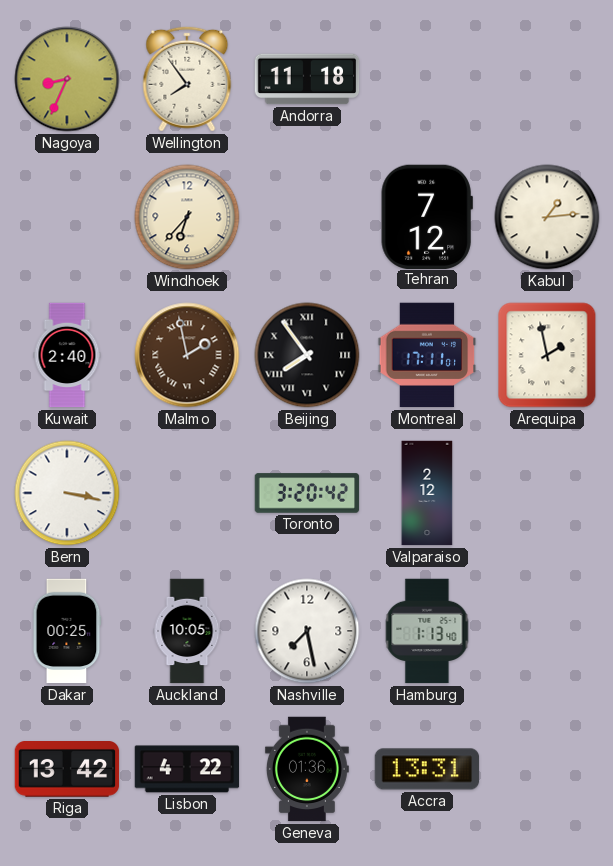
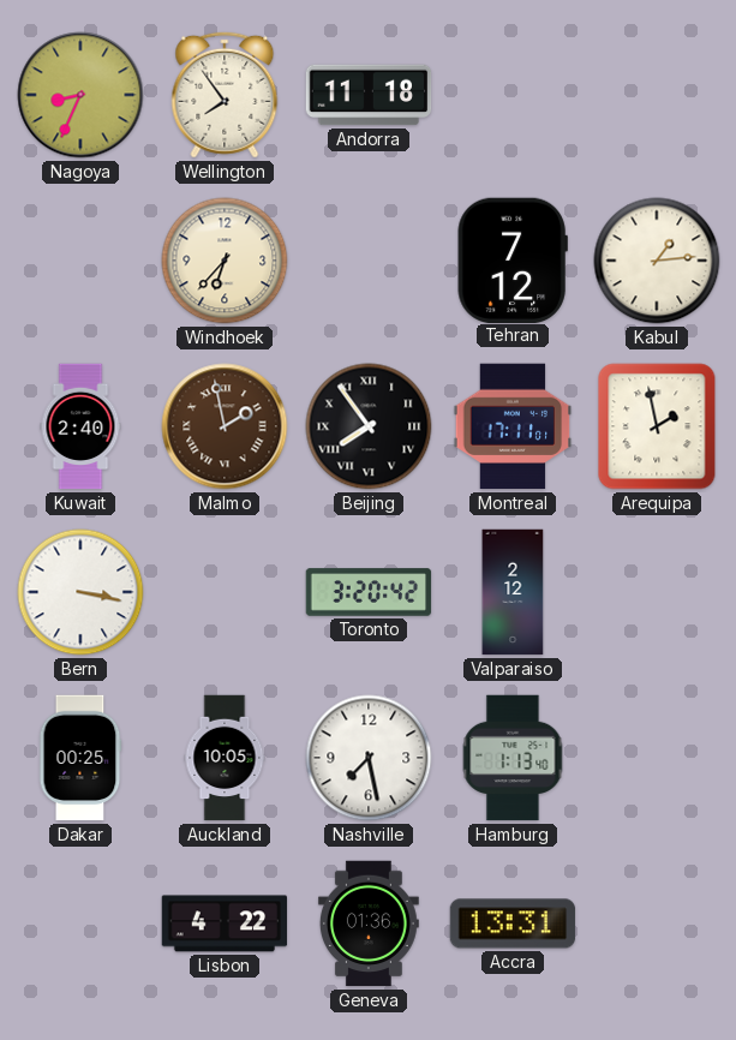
Riga: 13:42 -> none (67, 770)
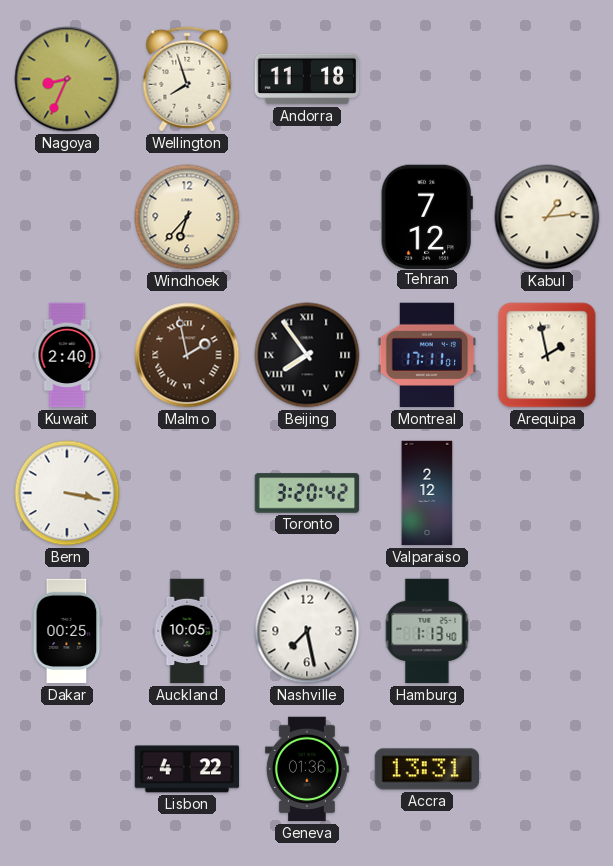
Wellington: 7:54 -> 7:57 (187, 79)
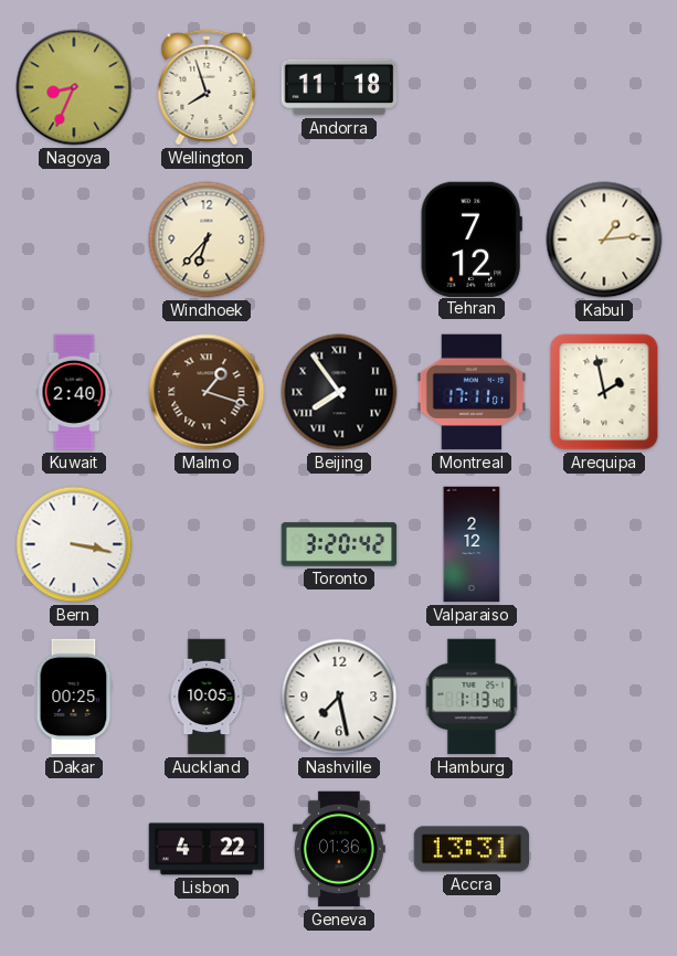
Malmo: 1:58 -> 1:18 (207, 392)
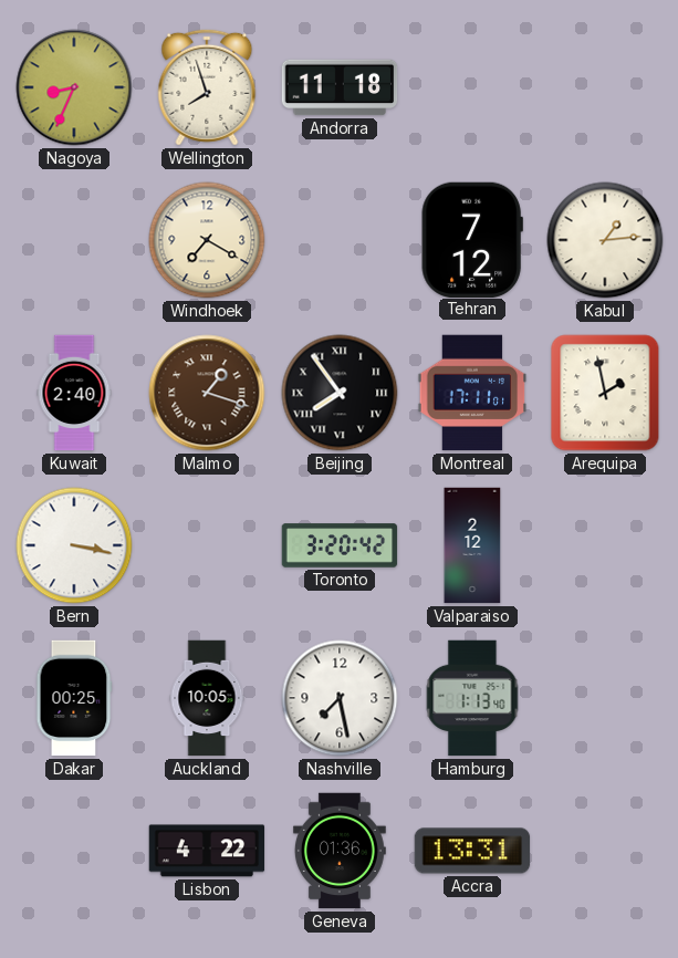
Windhoek: 6:37 -> 7:20 (207, 240)
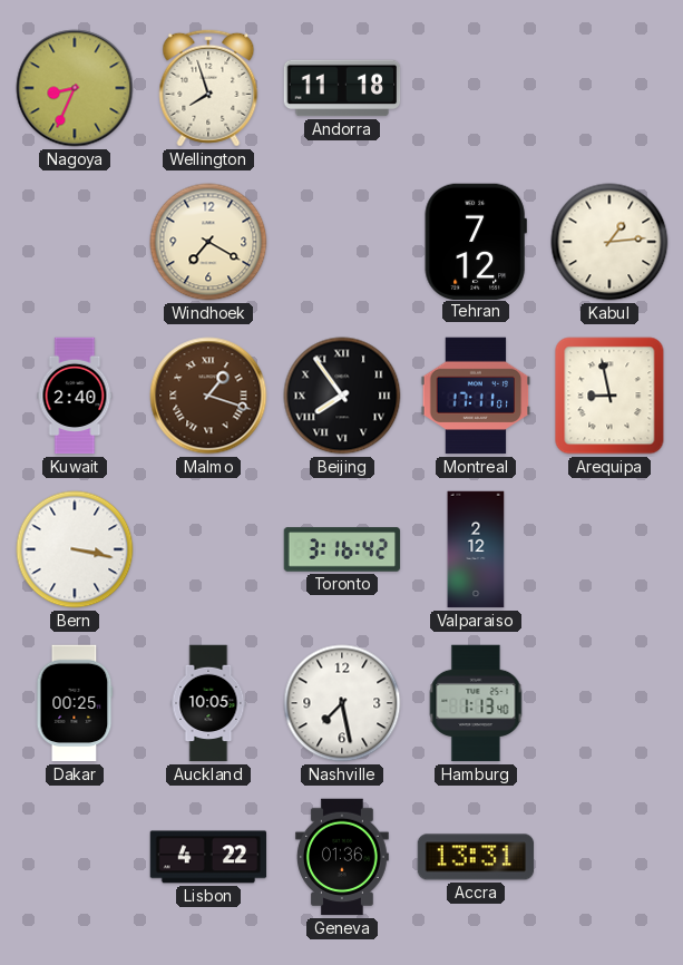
Arequipa: 1:58 -> 8:58 (609, 396)
Toronto: 3:20 -> 3:16 (342, 549)
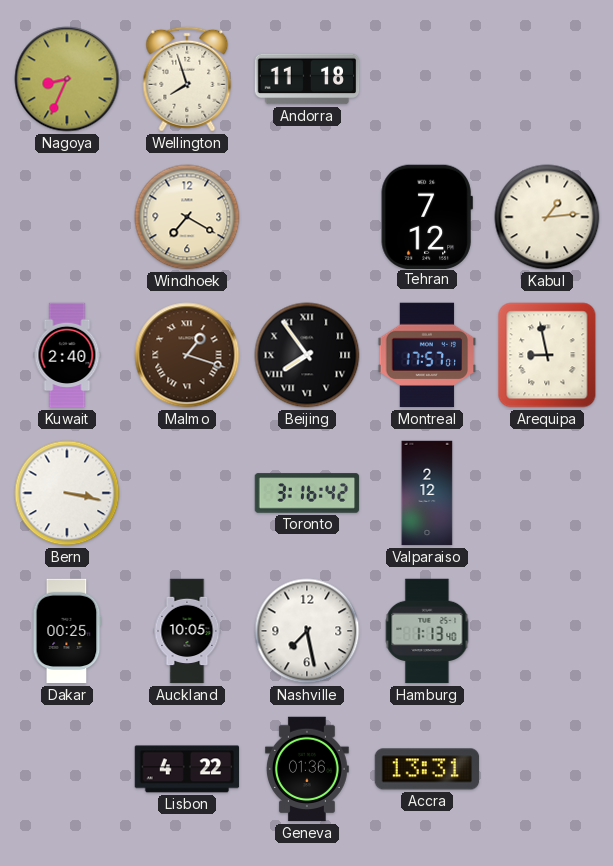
Montreal: 17:11 -> 17:57 (427, 355)
